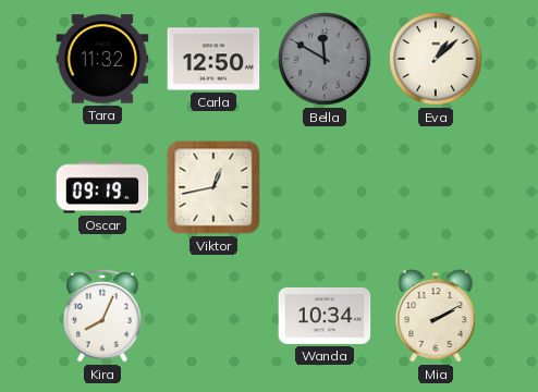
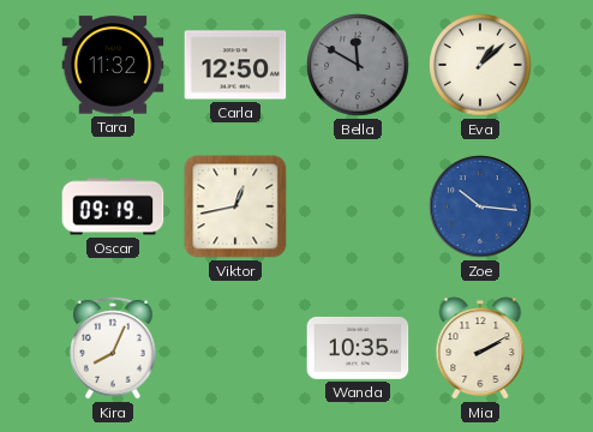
Zoe: none -> 10:16 (480, 206)
Wanda: 10:34 -> 10:35 (358, 348)
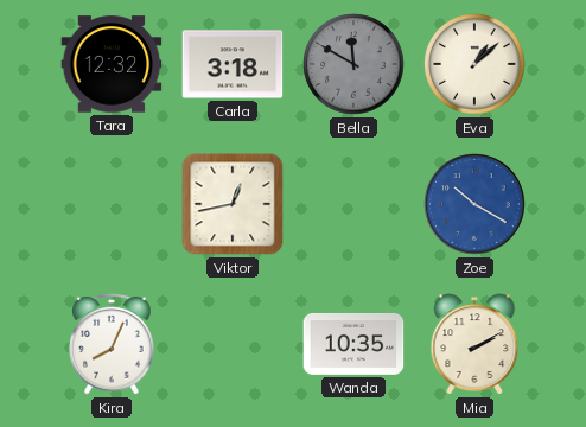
Tara: 11:32 -> 12:32 (112, 64)
Carla: 12:50 -> 3:18 (233, 64)
Oscar: 09:19 -> none (113, 206)
Zoe: 10:16 -> 10:20 (474, 204)
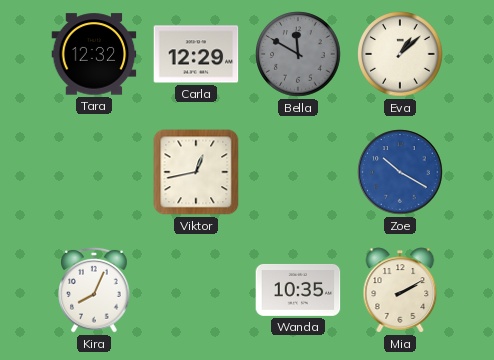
Carla: 3:18 -> 12:29 (196, 54)
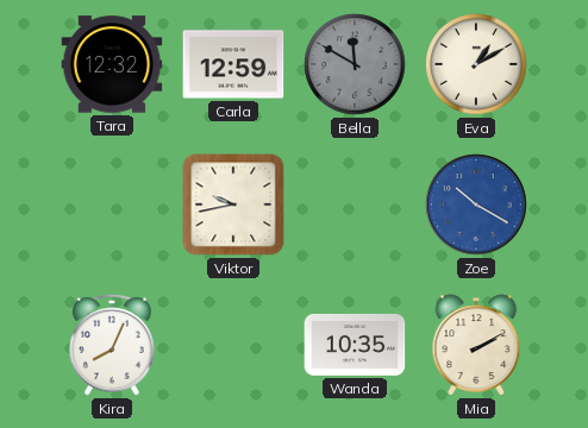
Carla: 12:29 -> 12:59 (233, 64)
Eva: 1:08 -> 1:10 (476, 64)
Viktor: 12:43 -> 9:43 (233, 204)
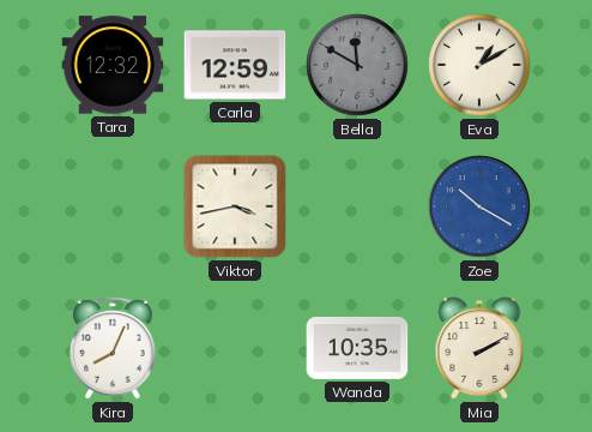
Viktor: 9:43 -> 3:43 (235, 206)
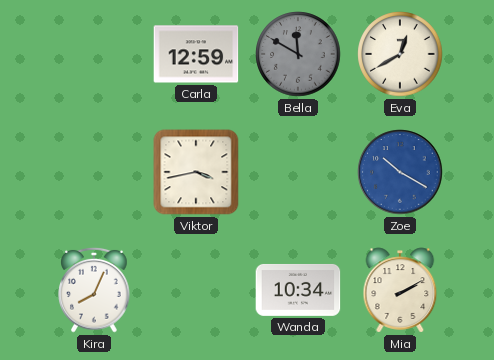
Tara: 12:32 -> none (113, 65)
Eva: 1:10 -> 12:40 (400, 54)
Wanda: 10:35 -> 10:34 (298, 290)
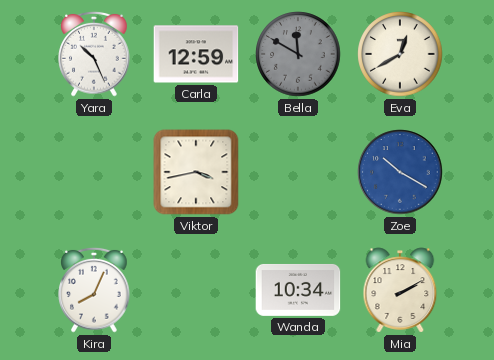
Yara: none -> 10:26 (94, 54)
